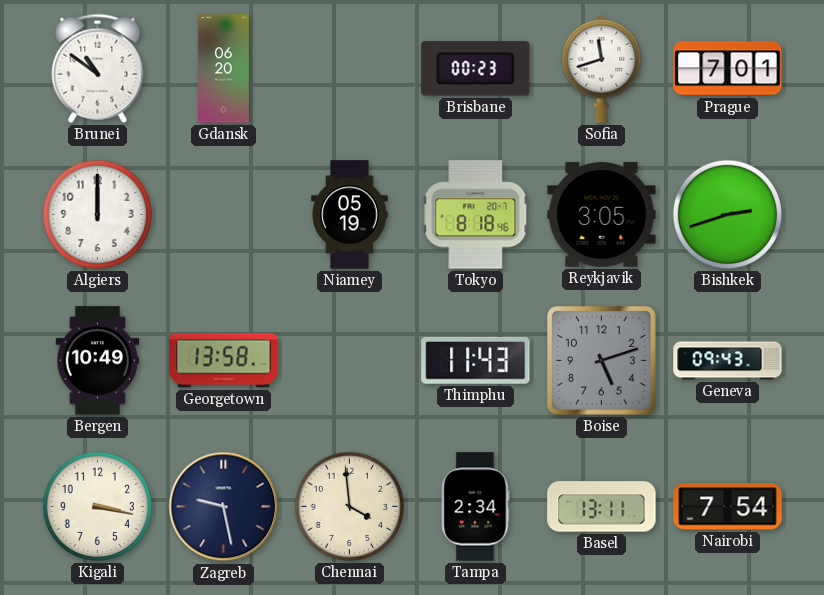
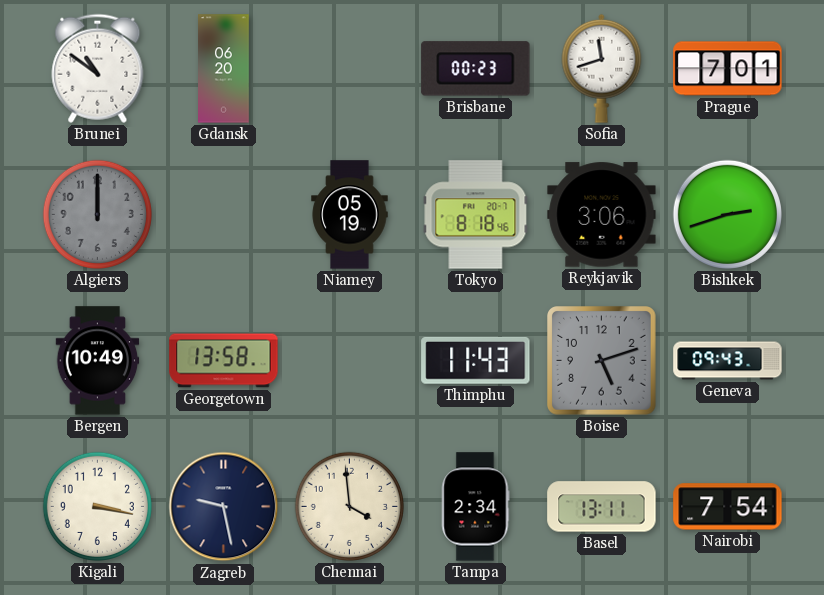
Algiers dial: white -> grey (97, 214)
Reykjavik: 3:05 -> 3:06 (602, 215)
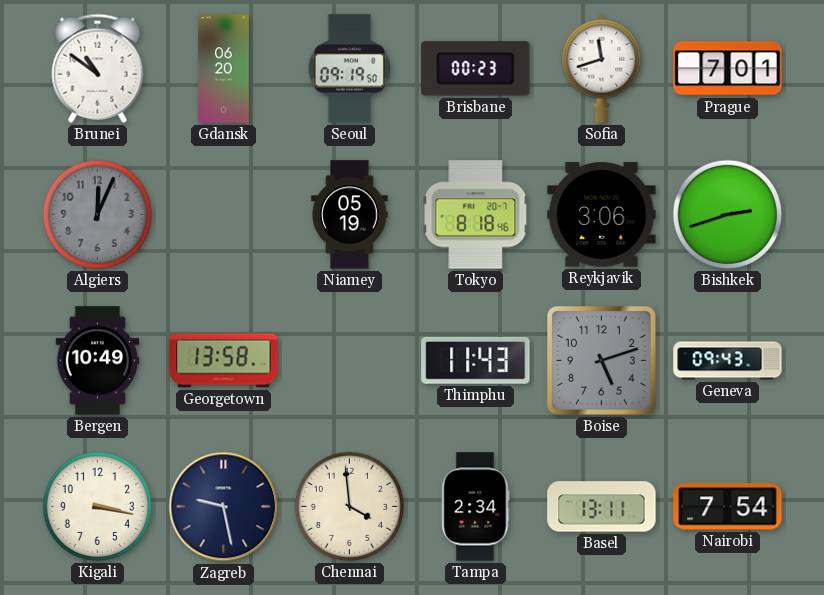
Seoul: none -> 09:19 (349, 69)
Algiers: 12:00 -> 12:04 (97, 214)
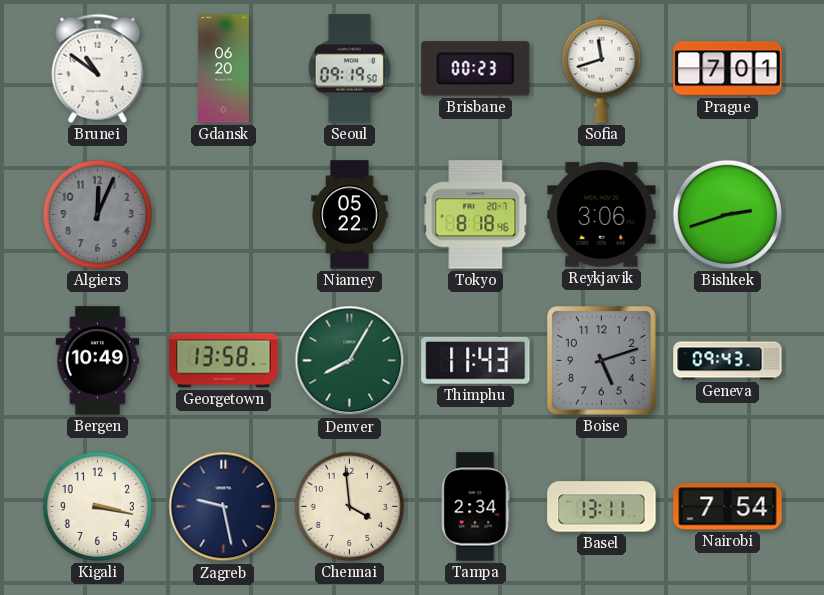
Niamey: 05:19 -> 05:22 (350, 215)
Denver: none -> 8:05 (350, 361)
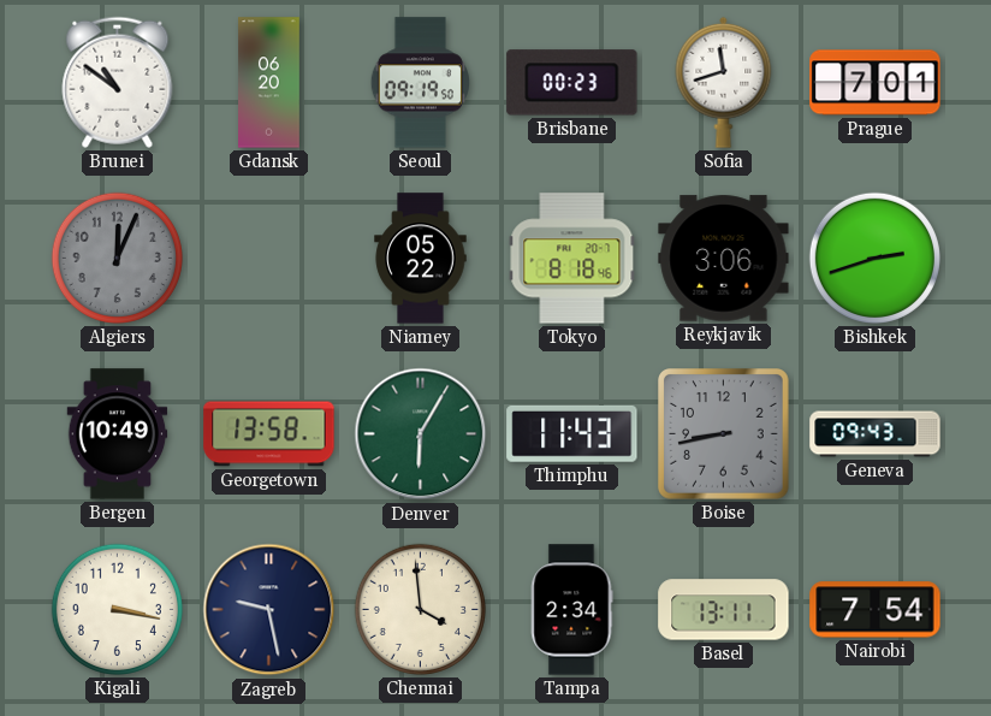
Denver: 8:05 -> 6:05 (421, 434)
Boise: 5:12 -> 8:43 (724, 434)
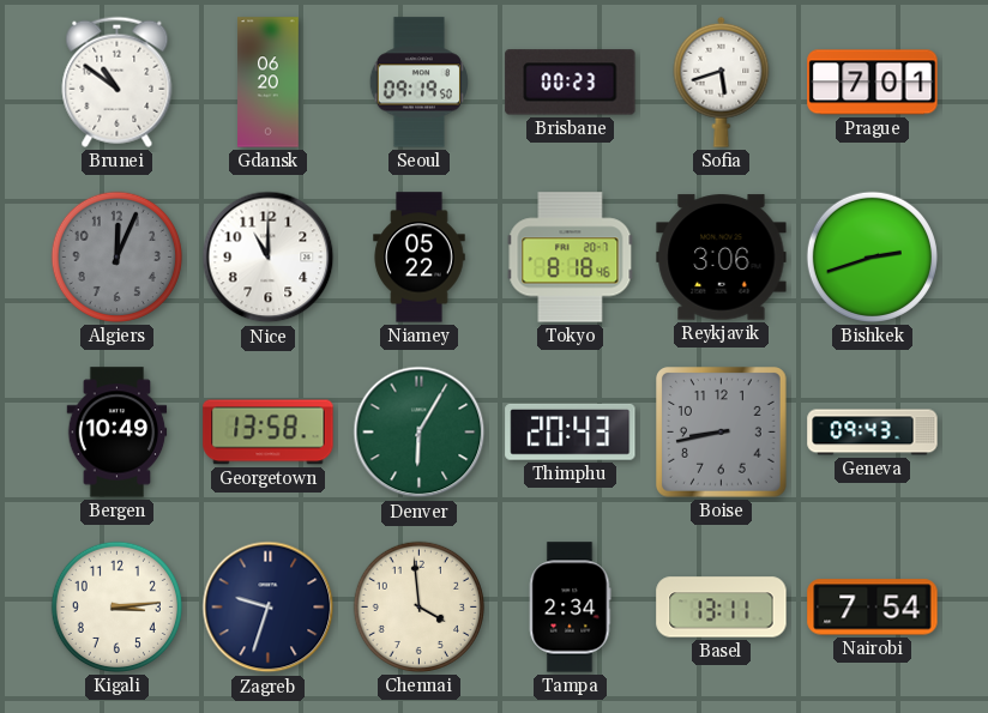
Sofia: 11:42 -> 5:42 (722, 81)
Nice: none -> 11:00 (269, 258)
Thimphu: 11:43 -> 20:43 (571, 431)
Kigali: 3:17 -> 3:14 (116, 606)
Zagreb: 9:28 -> 9:33 (269, 608)
